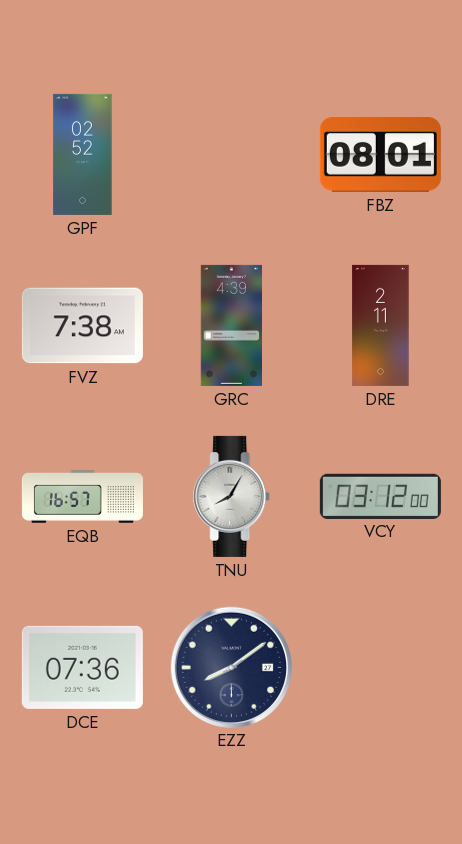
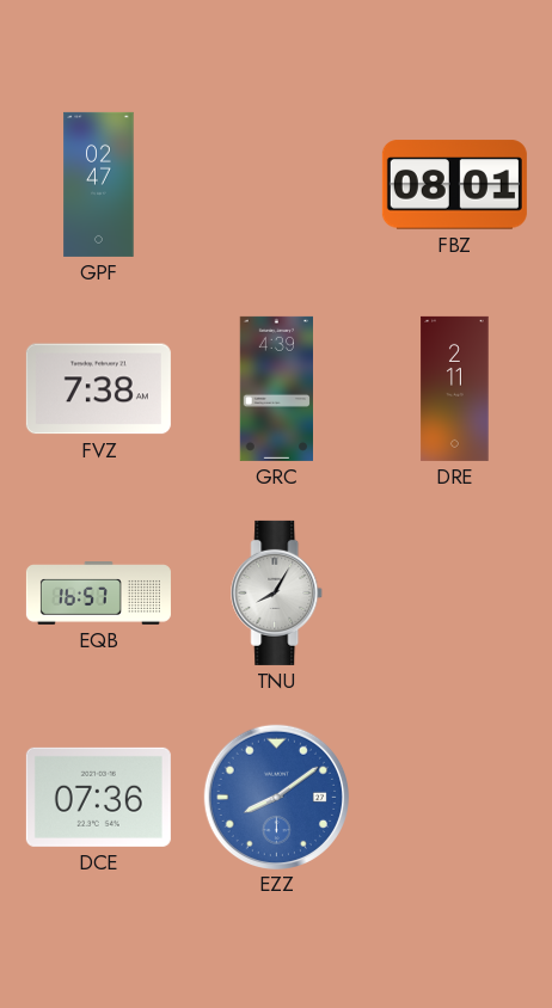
GPF: 02:52 -> 02:47 (99, 184)
VCY: 03:12 -> none (380, 496)
EZZ dial: navy -> blue (276, 797)
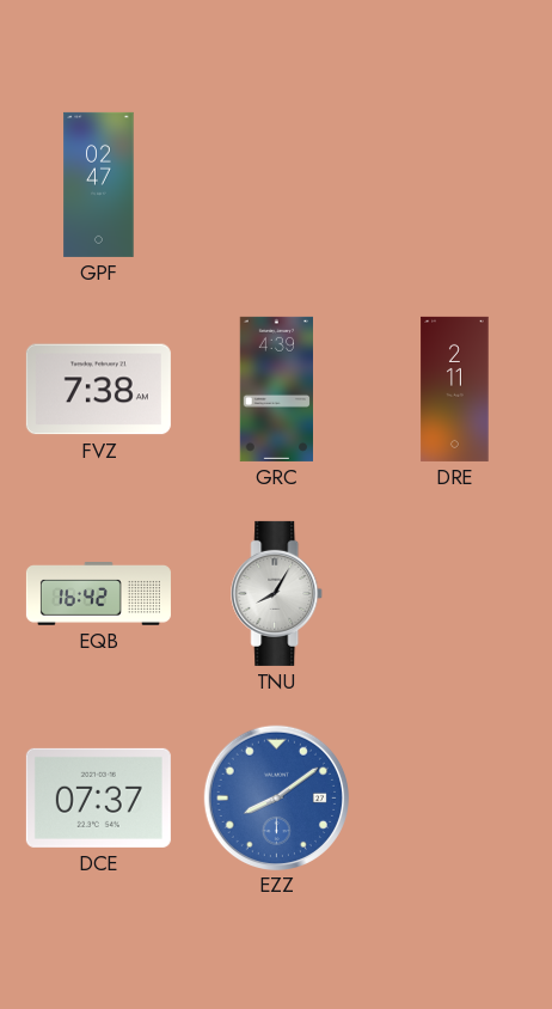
FBZ: 08:01 -> none (454, 185)
EQB: 16:57 -> 16:42 (98, 594)
DCE: 07:36 -> 07:37 (98, 797)
